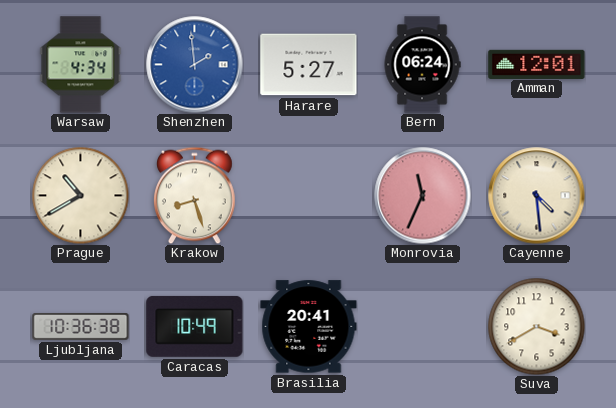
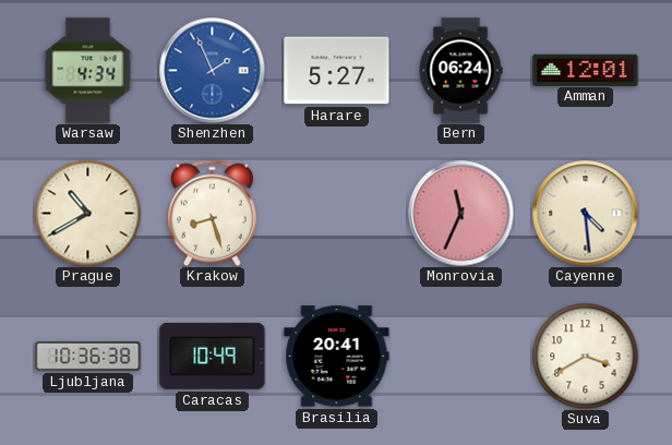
Shenzhen: 1:59 -> 1:56 (213, 71)
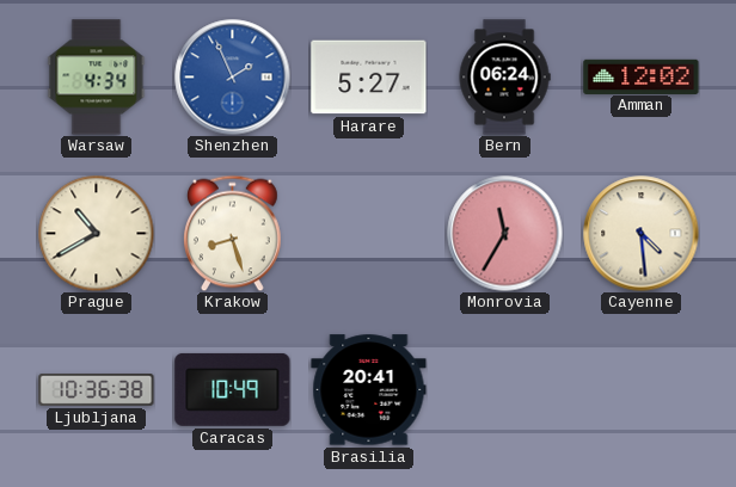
Amman: 12:01 -> 12:02 (642, 76)
Monrovia: 11:34 -> 11:35 (505, 234)
Suva: 3:40 -> none (585, 356)
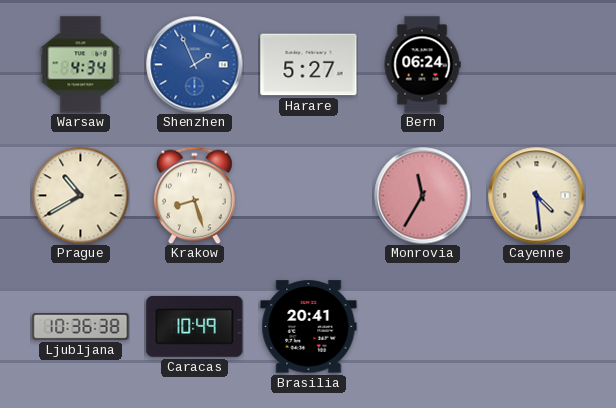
Amman: 12:02 -> none (642, 76)
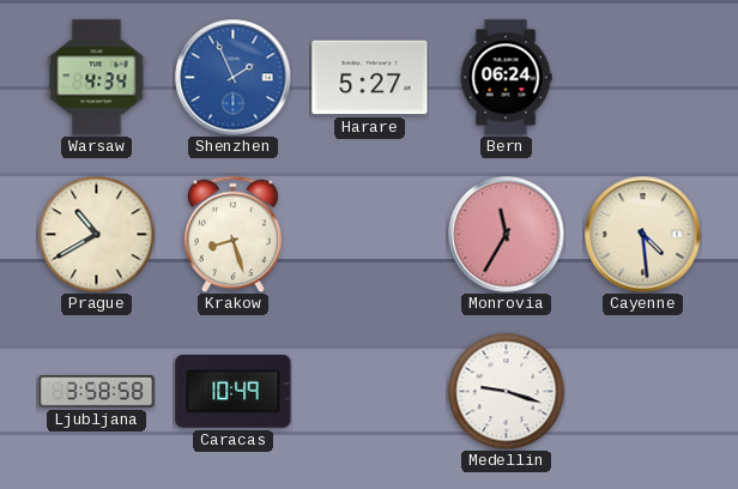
Ljubljana: 10:36 -> 3:58 (97, 392)
Brasilia: 20:41 -> none (309, 327)
Medellin: none -> 9:18 (506, 391)
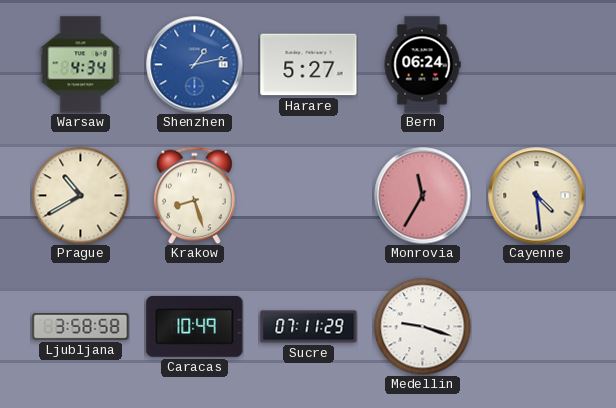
Shenzhen: 1:56 -> 1:13 (195, 65)
Sucre: none -> 07:11 (309, 327)
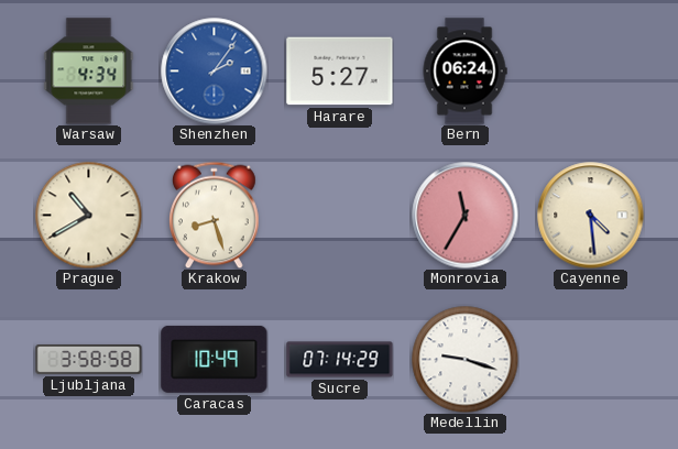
Shenzhen: 1:13 -> 2:06 (215, 72)
Sucre: 07:11 -> 07:14 (340, 360)
